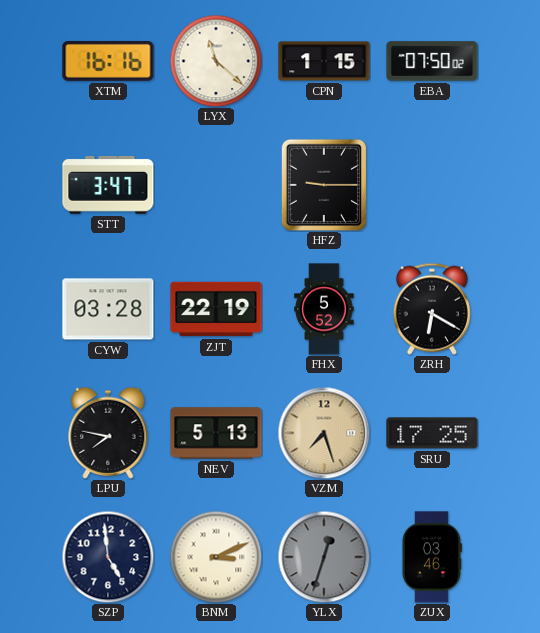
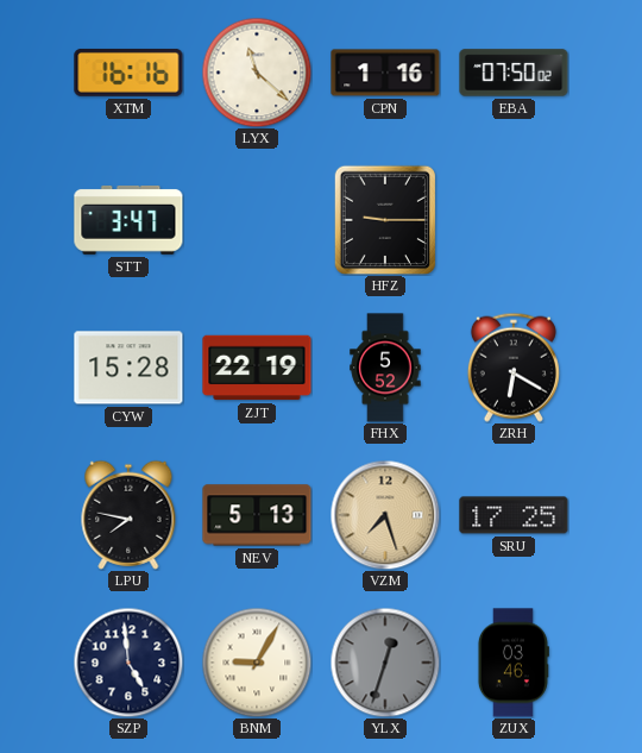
CPN: 1:15 -> 1:16 (385, 73)
CYW: 03:28 -> 15:28 (128, 368)
BNM: 3:11 -> 9:05 (257, 663)
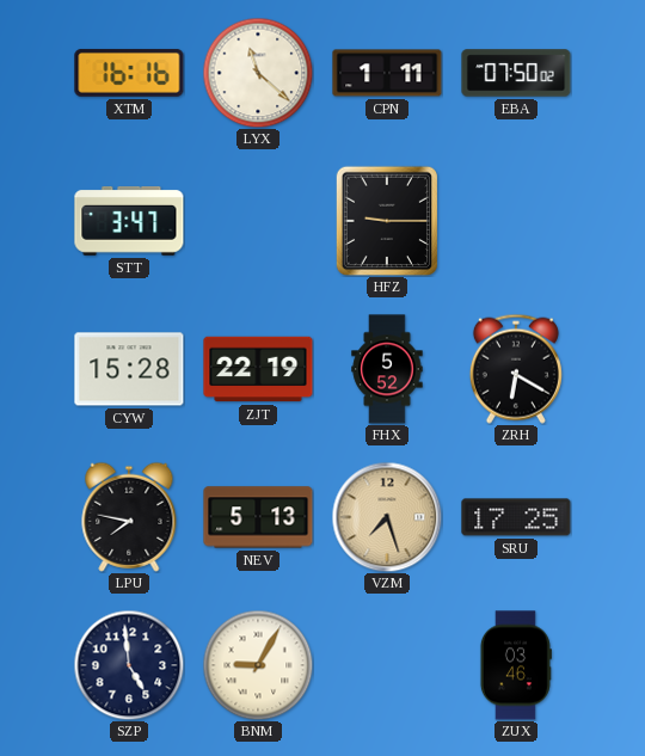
CPN: 1:16 -> 1:11 (387, 73)
YLX: 12:33 -> none (385, 663)
